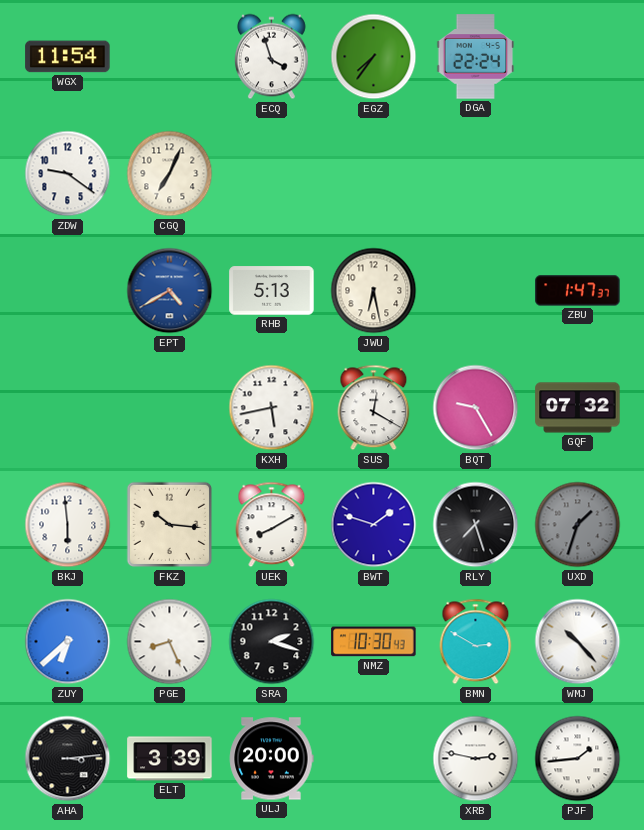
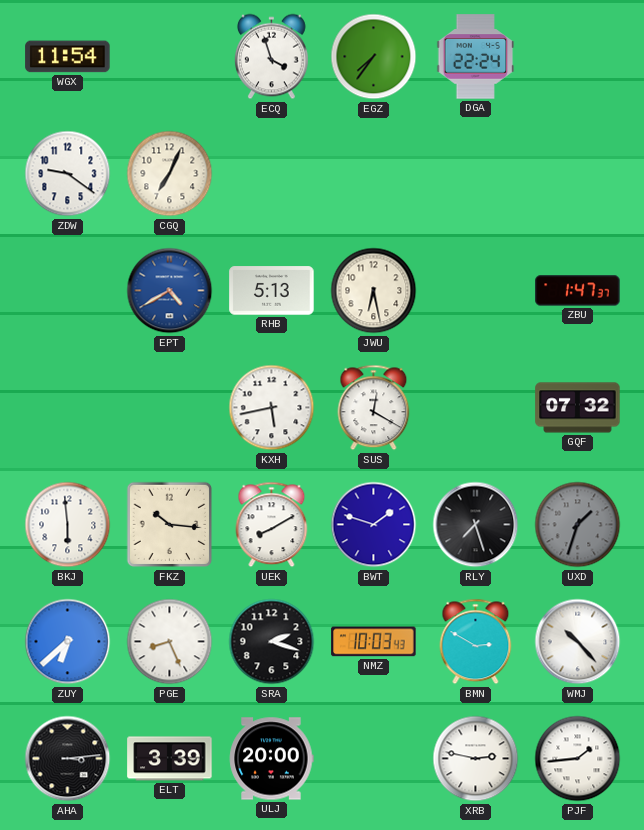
BQT: 9:25 -> none (476, 408)
NMZ: 10:30 -> 10:03 (374, 642)
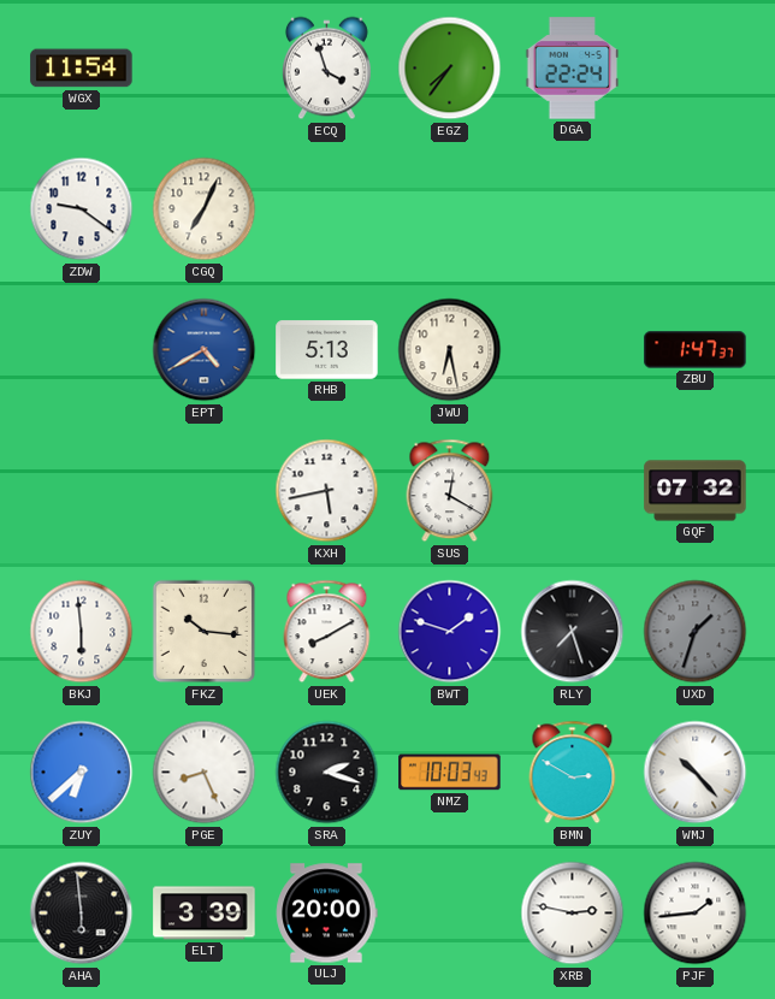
AHA: 3:14 -> 5:59 (82, 914)
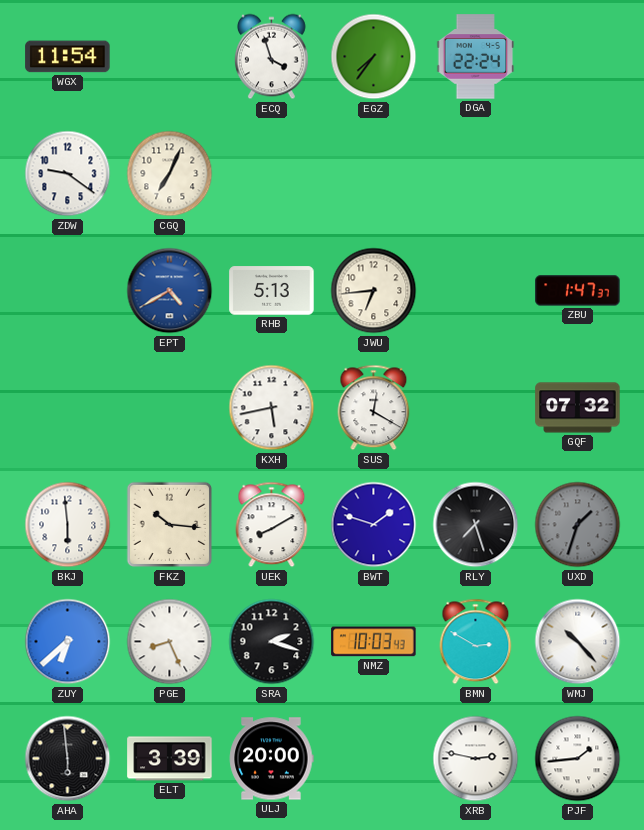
JWU: 6:28 -> 6:44 (374, 291)
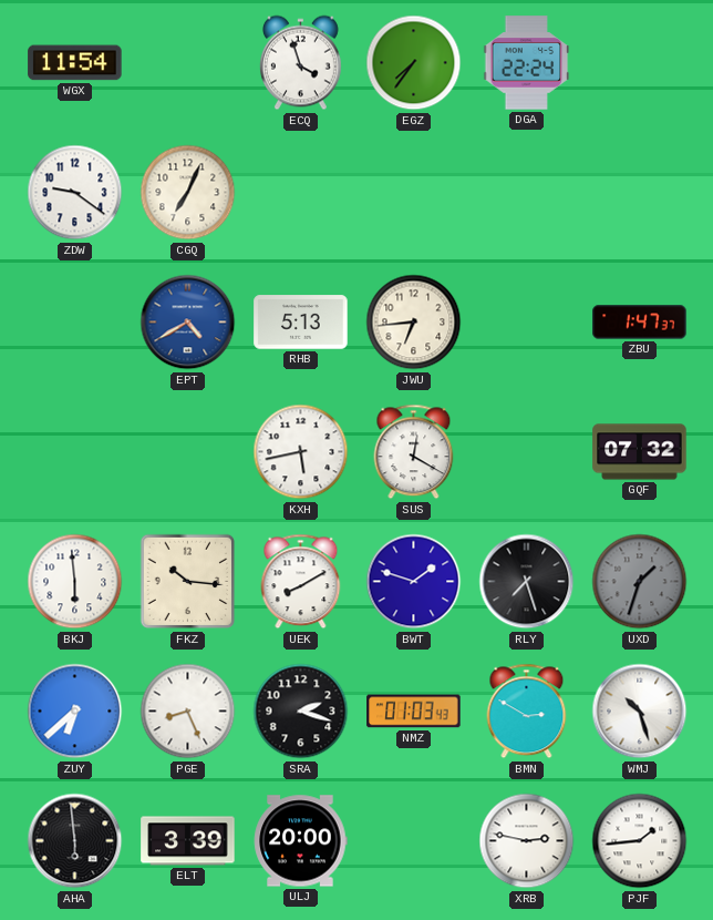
NMZ: 10:03 -> 01:03 (414, 712)
WMJ: 10:23 -> 10:27 (640, 712)
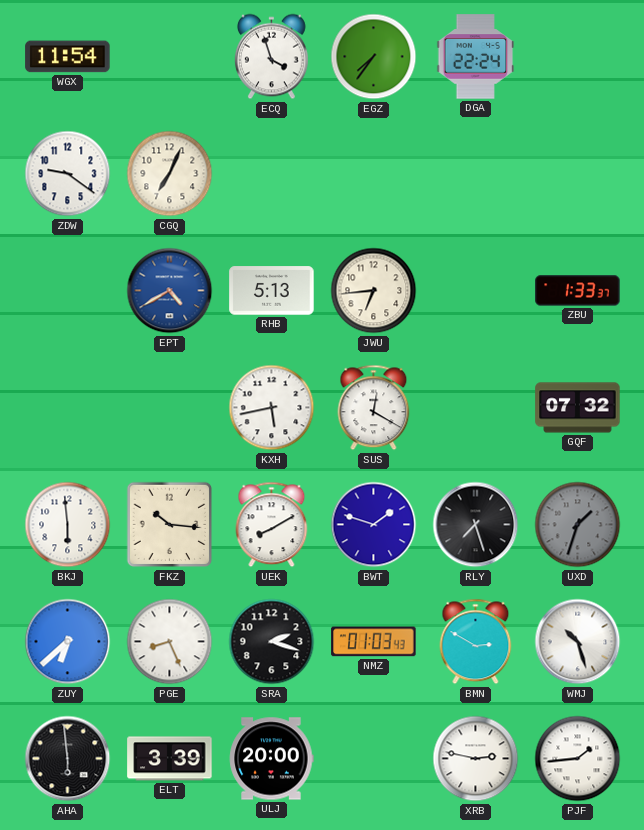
ZBU: 1:47 -> 1:33 (578, 291)
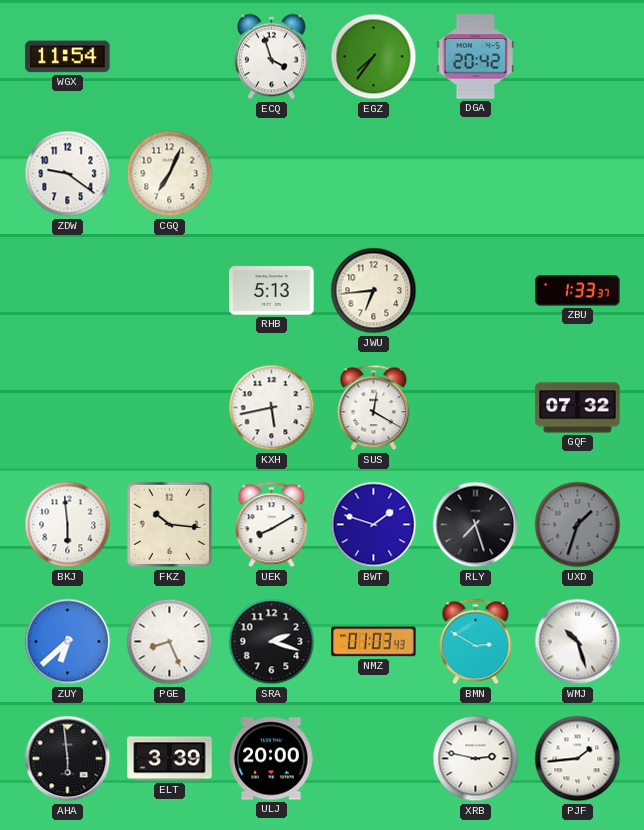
DGA: 22:24 -> 20:42 (476, 57)
EPT: 4:40 -> none (170, 291)
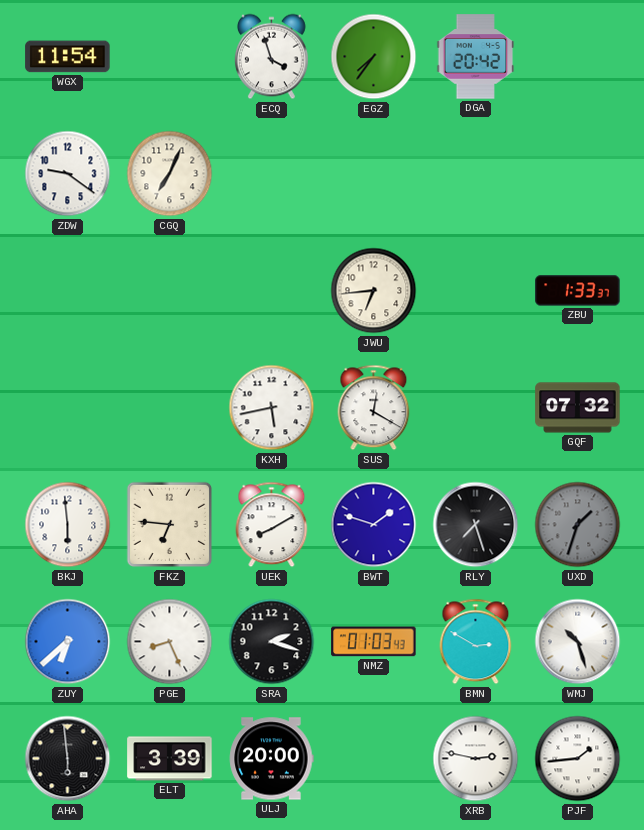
RHB: 5:13 -> none (272, 291)
FKZ: 10:16 -> 6:46 (170, 525)
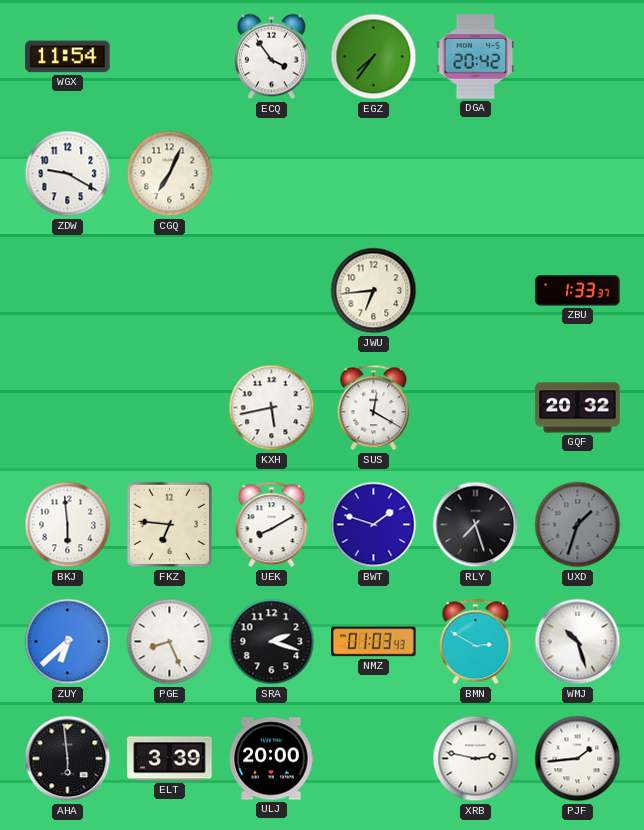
ECQ: 3:57 -> 3:54 (272, 57)
ZDW: 9:21 -> 9:20 (68, 174)
GQF: 07:32 -> 20:32 (578, 408)
